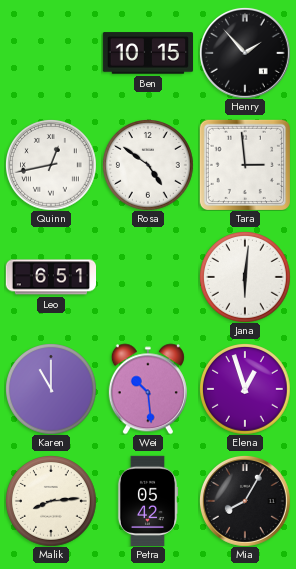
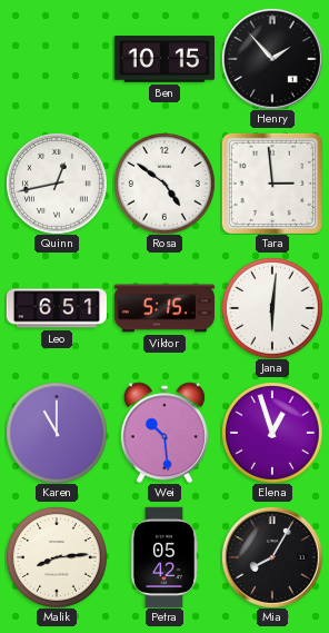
Viktor: none -> 5:15 (163, 308)
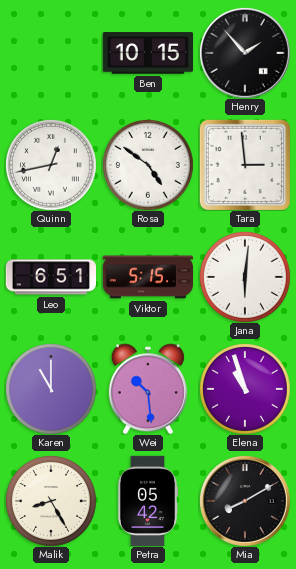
Elena: 12:57 -> 10:57 (245, 389)
Malik: 8:14 -> 8:25 (51, 501)
Mia: 8:05 -> 8:10 (245, 501)
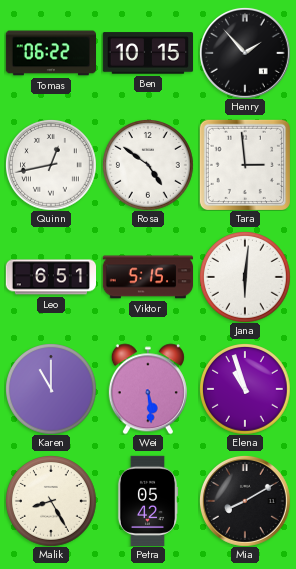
Tomas: none -> 06:22 (50, 53)
Wei: 10:29 -> 5:29 (148, 389)
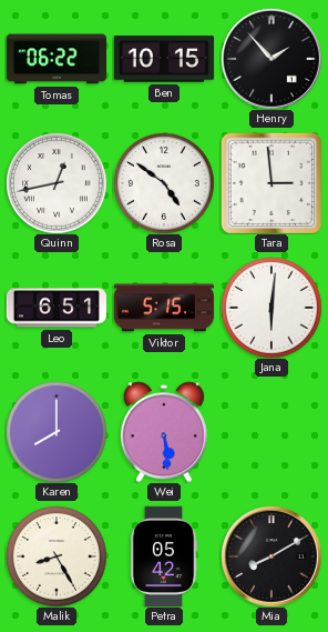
Karen: 11:00 -> 8:00 (57, 432)
Elena: 10:57 -> none (245, 389)
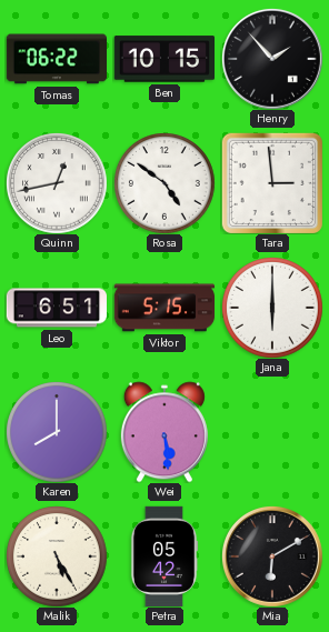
Jana: 6:01 -> 6:00 (272, 308)
Malik: 8:25 -> 5:25 (57, 556)
Mia: 8:10 -> 6:10 (272, 556)
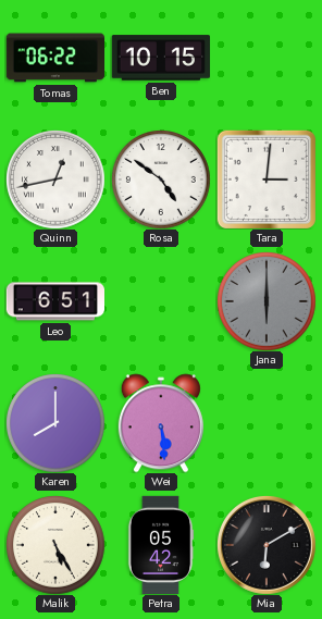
Henry: 1:53 -> none (272, 59)
Tara: 2:59 -> 3:01 (267, 179)
Viktor: 5:15 -> none (163, 308)
Jana dial: white -> grey (267, 301)
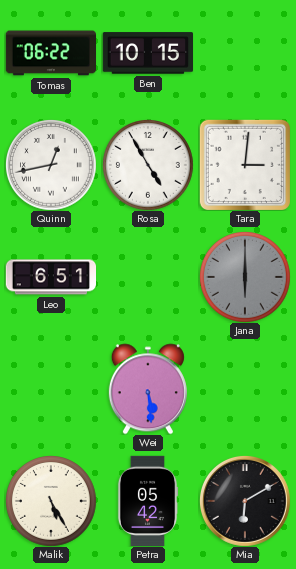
Rosa: 4:51 -> 4:55 (148, 165)
Karen: 8:00 -> none (55, 423)
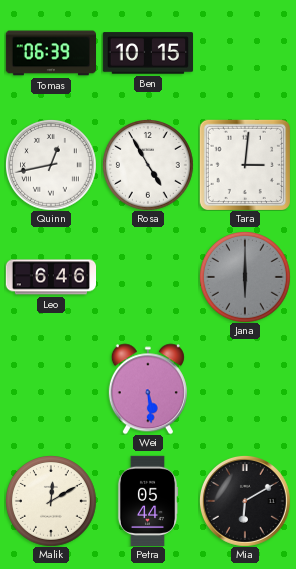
Tomas: 06:22 -> 06:39 (50, 53)
Leo: 6:51 -> 6:46 (50, 277)
Malik: 5:25 -> 12:10 (51, 501)
Petra: 05:42 -> 05:44 (148, 500)
